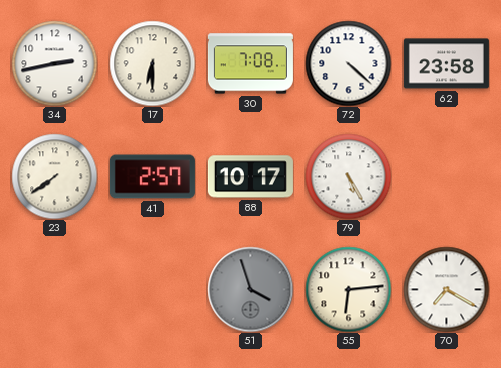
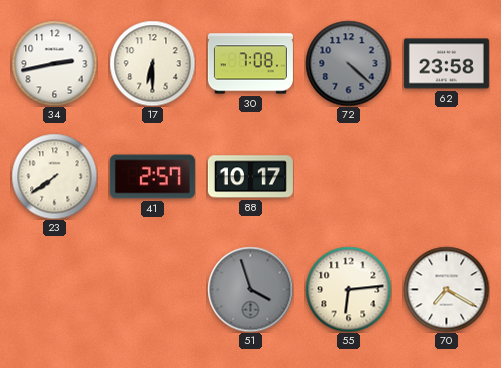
72 dial: white -> grey (348, 63)
79: 5:25 -> none (348, 176)
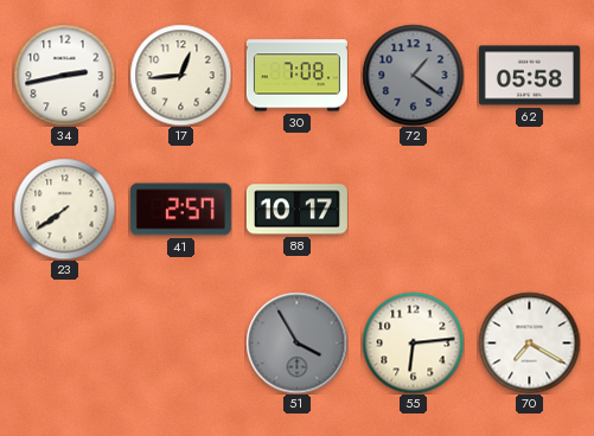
17: 6:30 -> 12:44 (180, 75)
72: 4:22 -> 1:21 (413, 75)
62: 23:58 -> 05:58 (529, 76)
51: 3:57 -> 3:55 (296, 342)
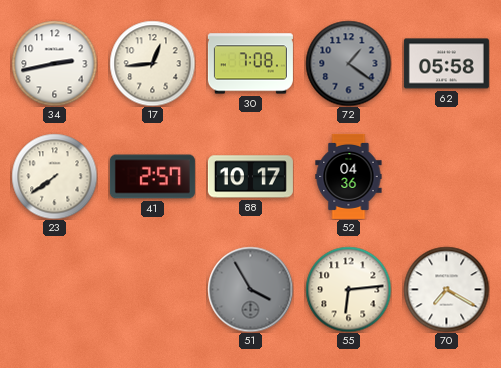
52: none -> 04:36 (349, 176)
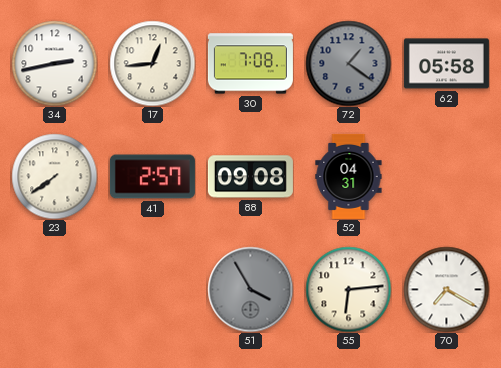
88: 10:17 -> 09:08 (250, 177)
52: 04:36 -> 04:31 (349, 176)
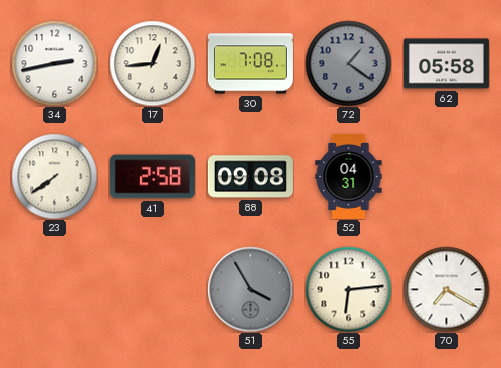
41: 2:57 -> 2:58 (152, 177)
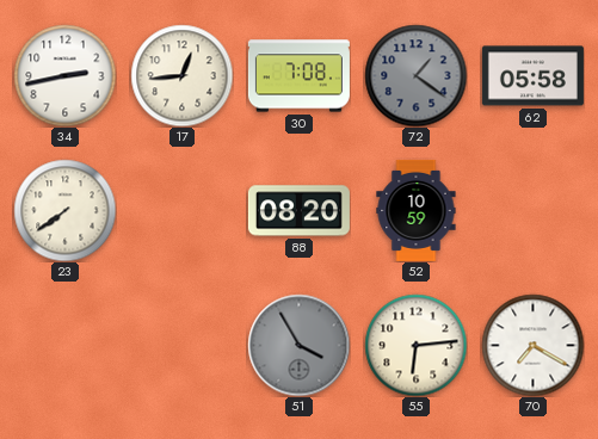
41: 2:58 -> none (152, 177)
88: 09:08 -> 08:20 (298, 211)
52: 04:31 -> 10:59 (417, 210)
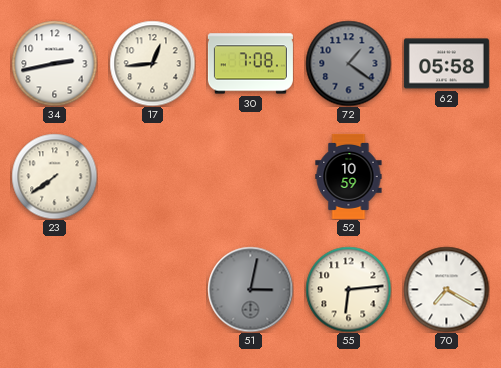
88: 08:20 -> none (298, 211)
51: 3:55 -> 3:02 (250, 289)
